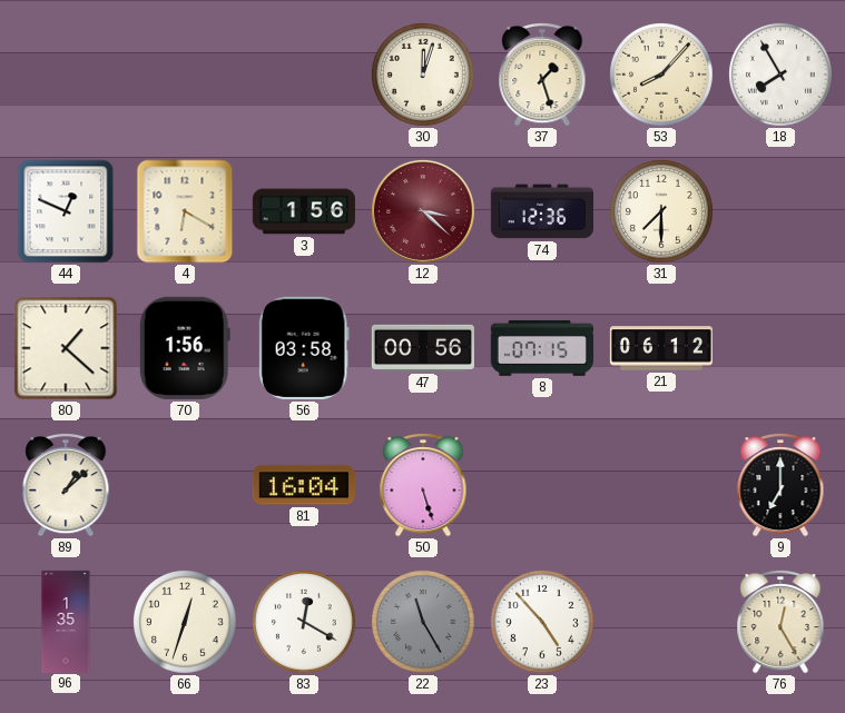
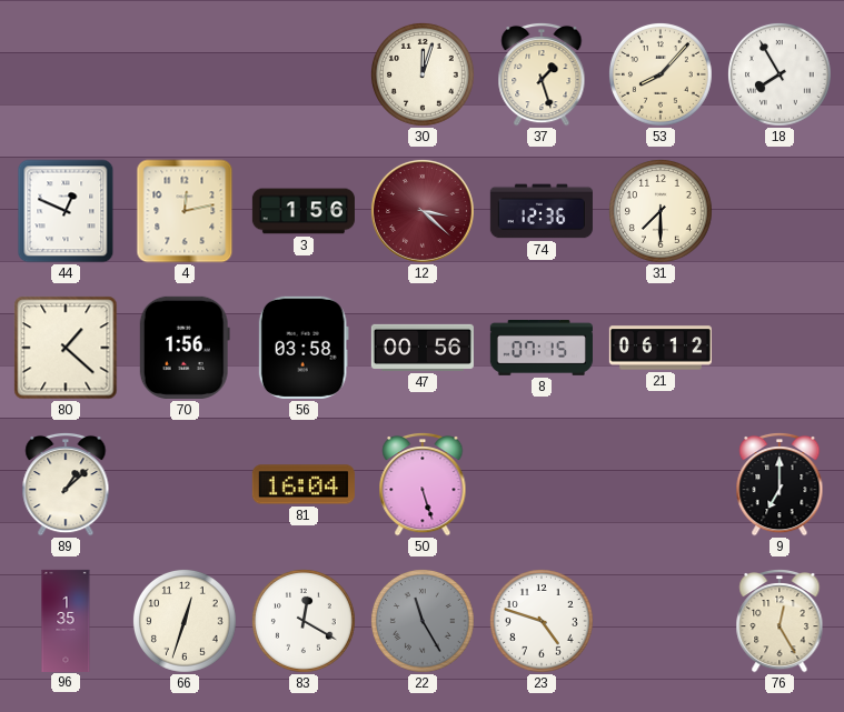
4: 6:20 -> 12:13 (185, 211)
23: 4:53 -> 4:48 (542, 621)
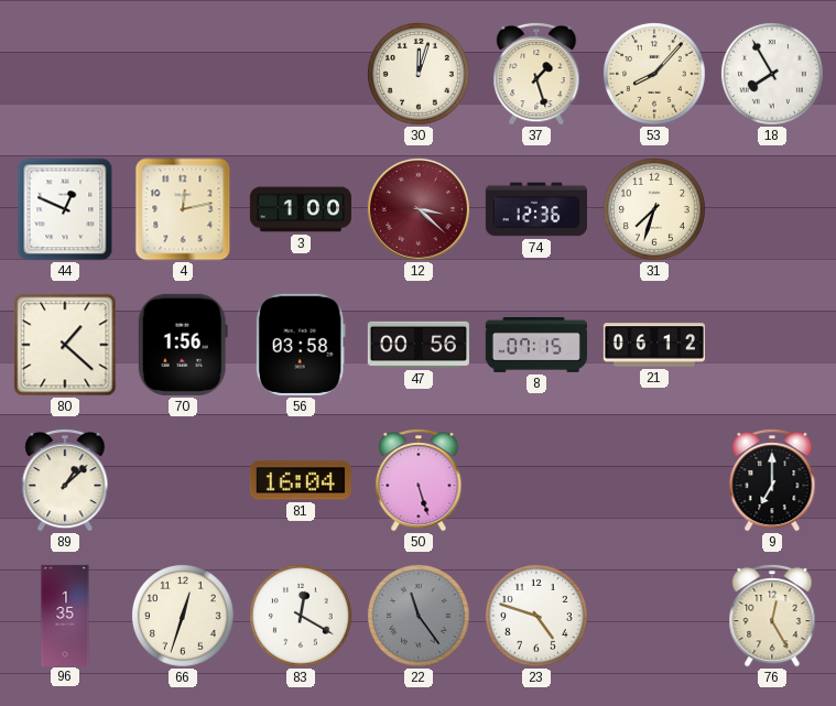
3: 1:56 -> 1:00 (300, 209)
31: 7:30 -> 7:33 (654, 209)
22: 11:25 -> 11:24 (419, 616)
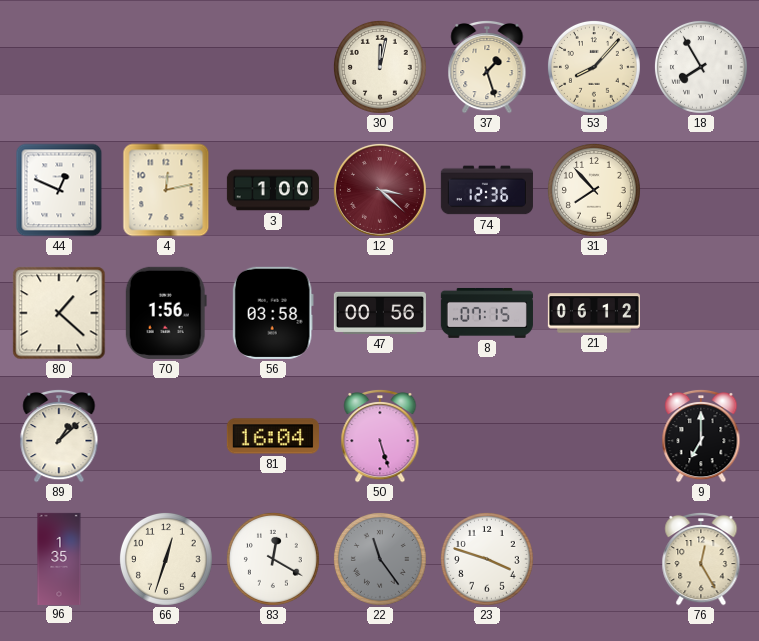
30: 12:03 -> 12:02 (380, 67)
31: 7:33 -> 7:53 (594, 190)
23: 4:48 -> 3:48 (487, 559)
